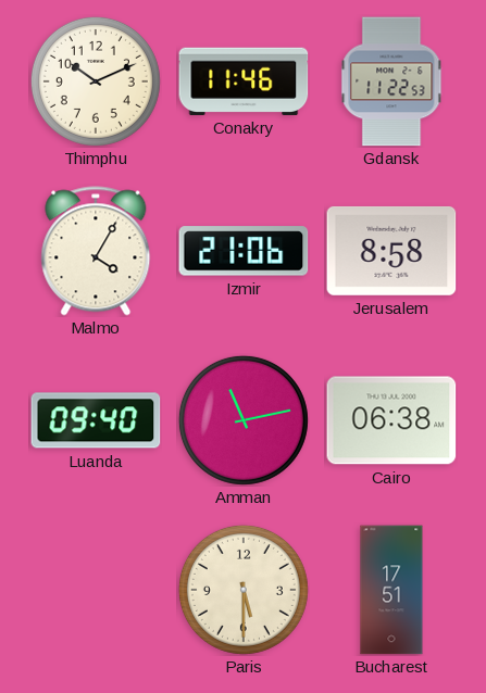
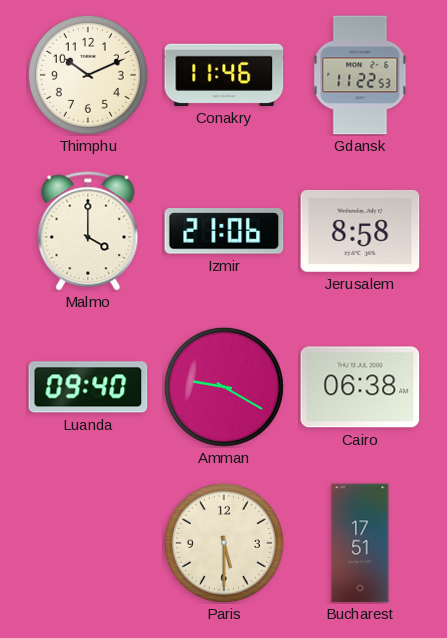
Malmo: 4:05 -> 4:00 (88, 231)
Amman: 11:13 -> 9:20 (224, 387)
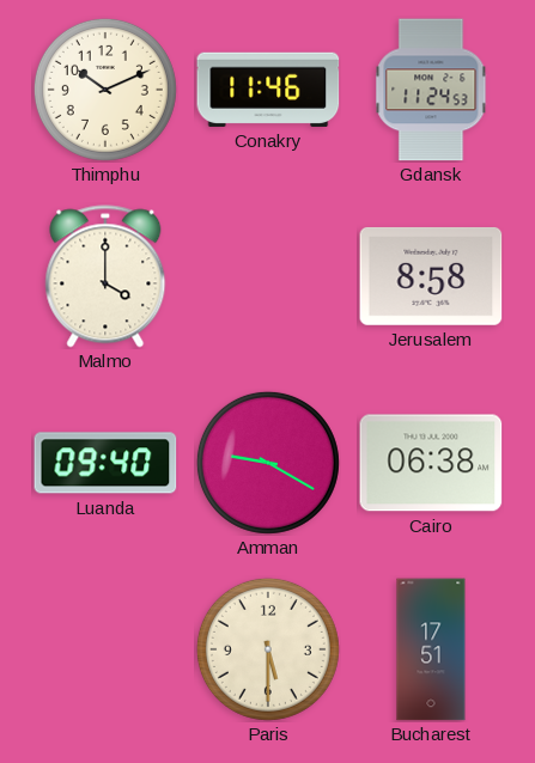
Gdansk: 11:22 -> 11:24 (431, 90)
Izmir: 21:06 -> none (224, 231)
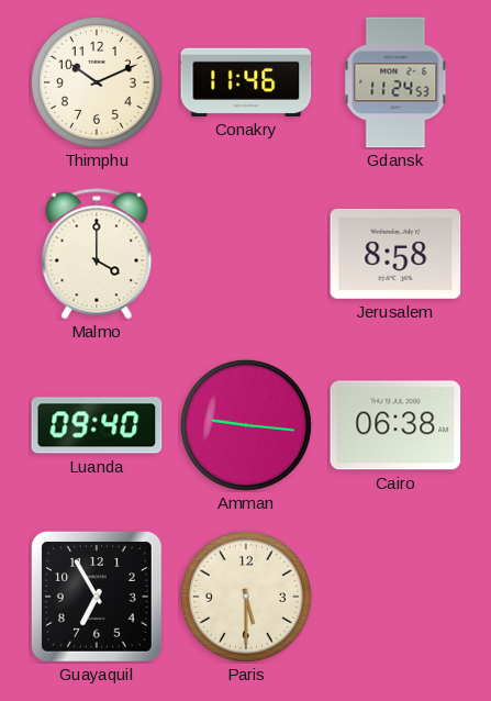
Amman: 9:20 -> 9:16 (246, 425)
Guayaquil: none -> 6:55 (97, 597)
Bucharest: 17:51 -> none (431, 649)
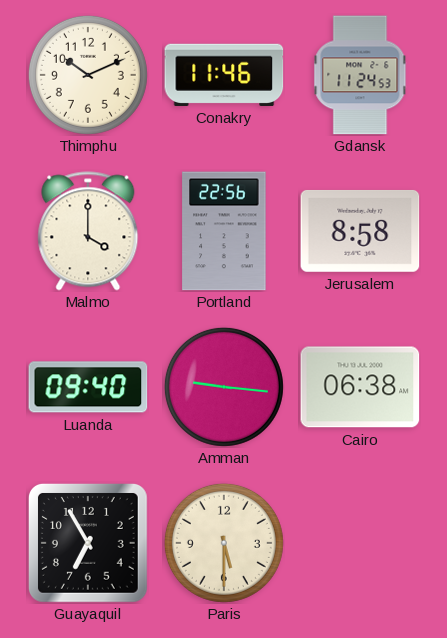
Portland: none -> 22:56 (224, 231)
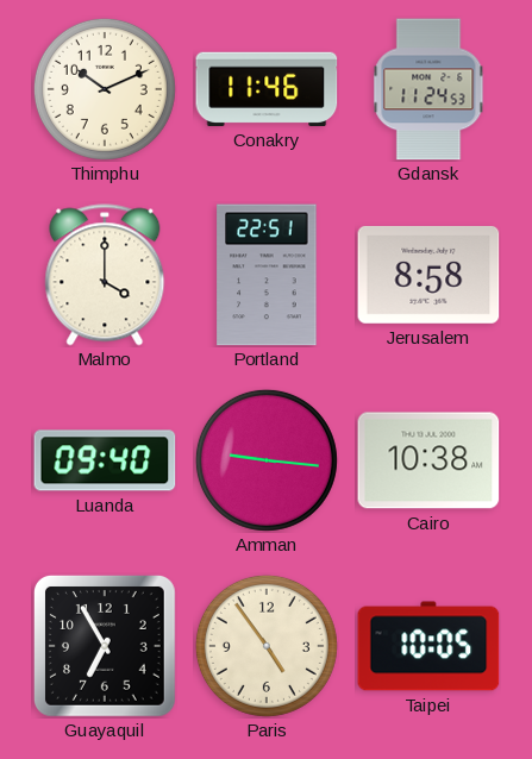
Portland: 22:56 -> 22:51 (267, 275)
Cairo: 06:38 -> 10:38 (428, 460)
Paris: 5:30 -> 4:54 (267, 646)
Taipei: none -> 10:05 (428, 646)
